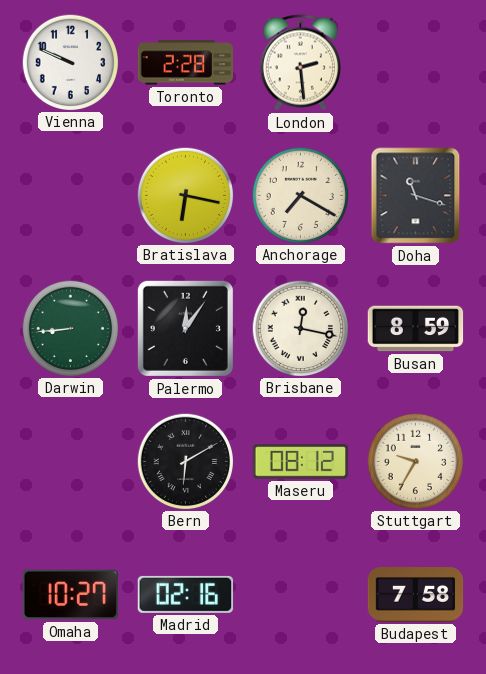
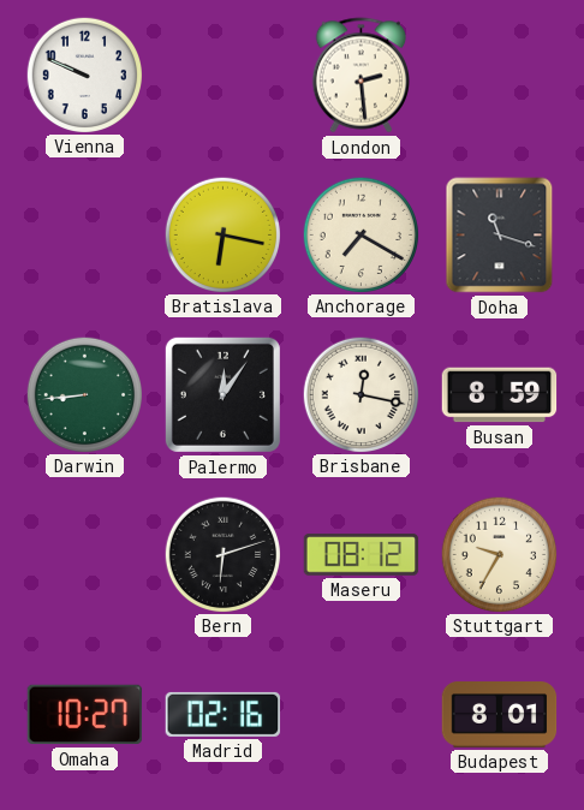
Toronto: 2:28 -> none (186, 63)
Bern: 6:10 -> 6:12 (222, 554)
Budapest: 7:58 -> 8:01 (500, 715)
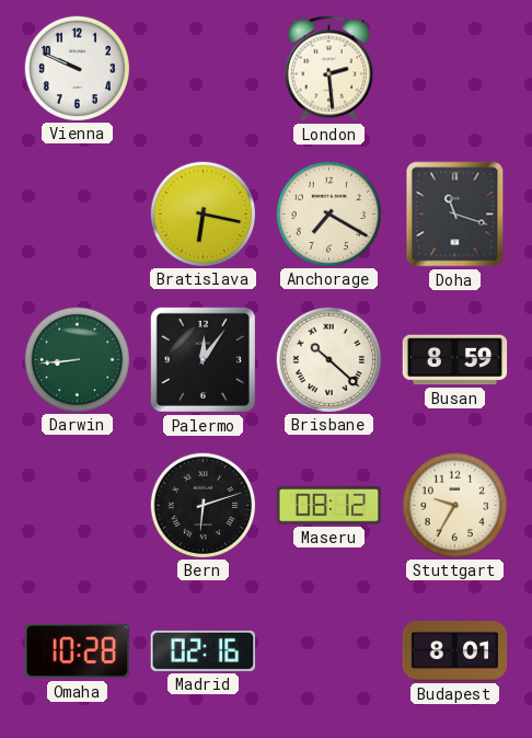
Brisbane: 12:17 -> 10:22 (328, 359)
Omaha: 10:27 -> 10:28 (78, 651)
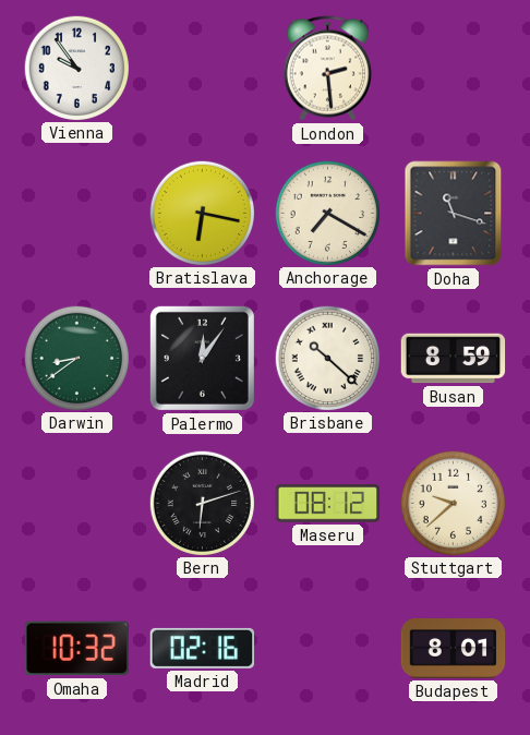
Vienna: 9:49 -> 9:54 (76, 68)
Darwin: 8:44 -> 8:39 (76, 358)
Stuttgart: 9:35 -> 9:38 (453, 503)
Omaha: 10:28 -> 10:32 (77, 649)
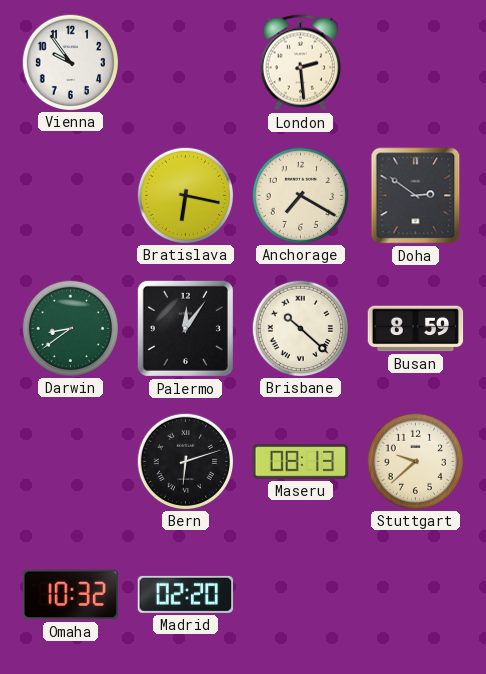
Doha: 11:18 -> 2:51 (416, 196)
Maseru: 08:12 -> 08:13 (301, 462)
Madrid: 02:16 -> 02:20 (186, 594)
Budapest: 8:01 -> none (454, 649)
